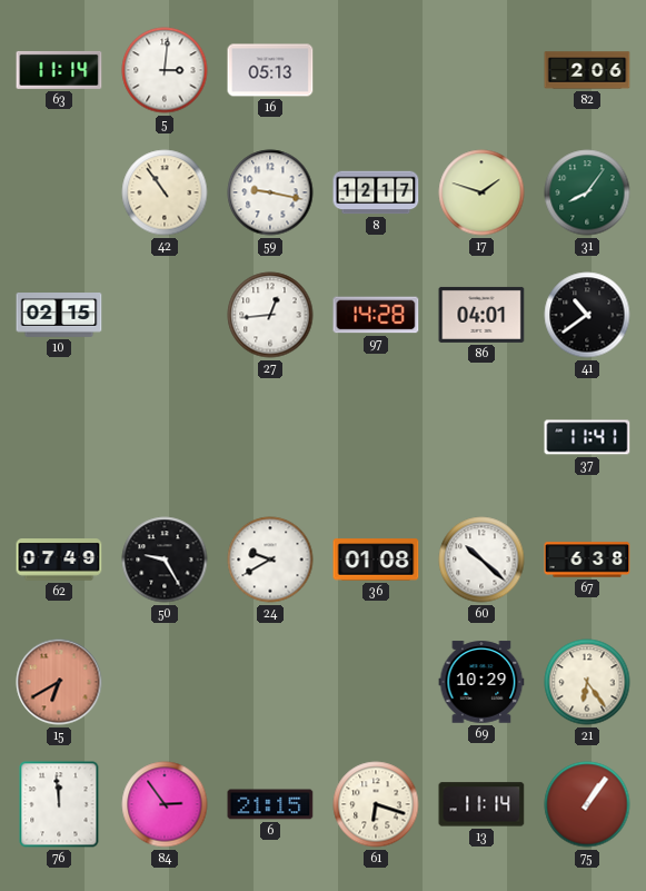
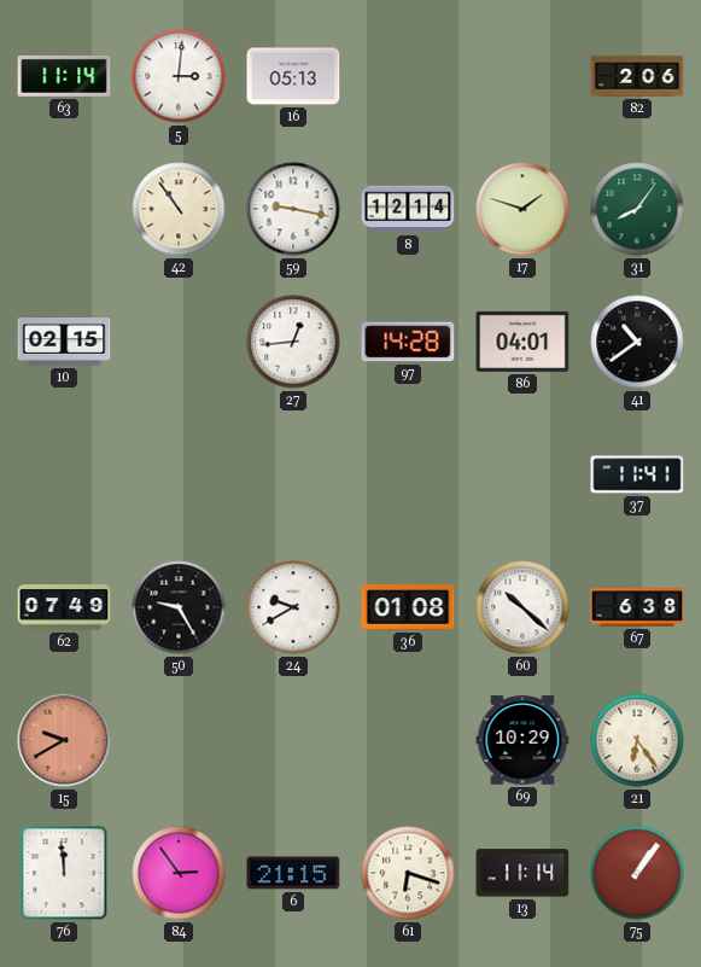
8: 12:17 -> 12:14 (408, 209)
15: 6:40 -> 9:40 (64, 740)
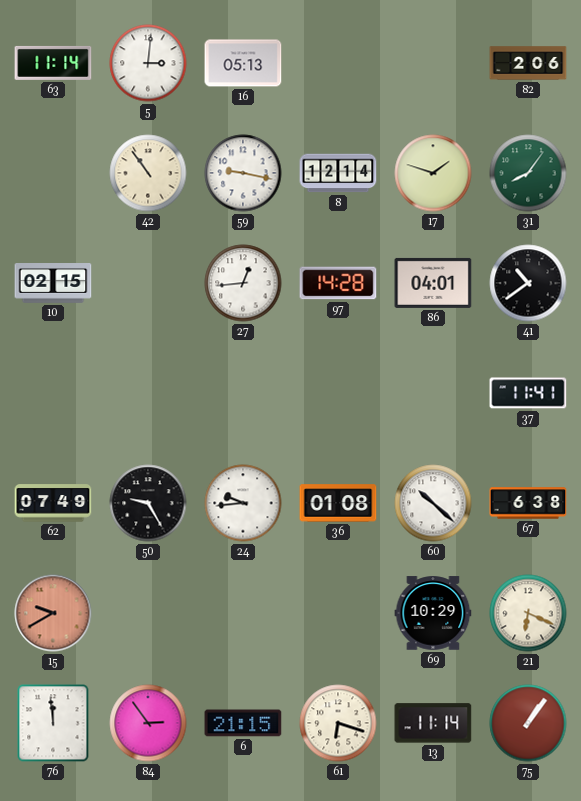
24: 9:40 -> 9:44 (243, 503)
21: 6:24 -> 6:19 (528, 613)
